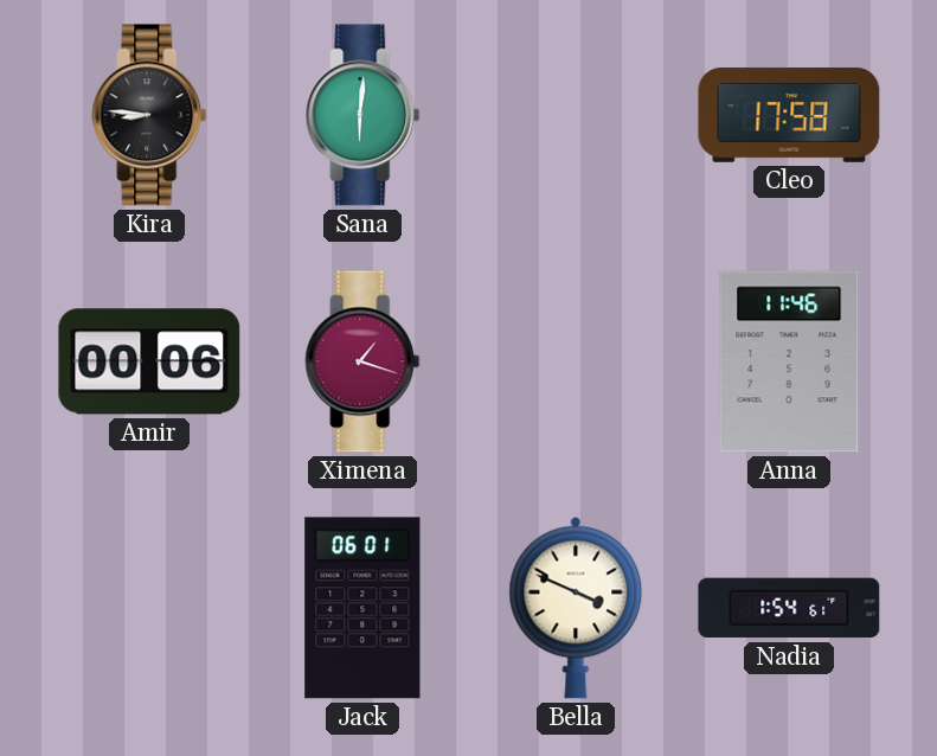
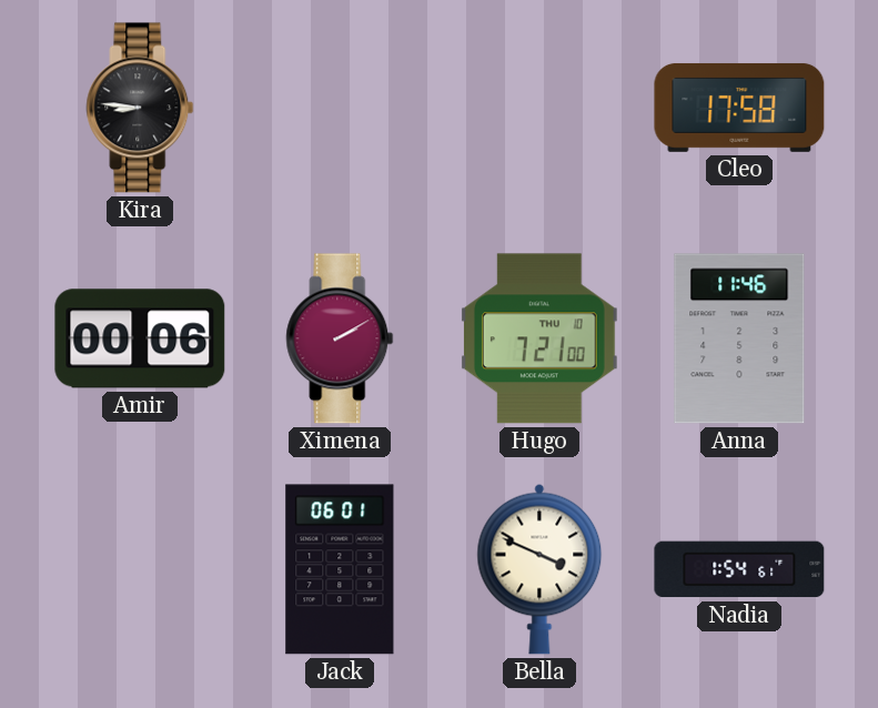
Sana: 6:01 -> none (362, 115)
Ximena: 1:18 -> 2:10 (340, 338)
Hugo: none -> 7:21 (539, 338)
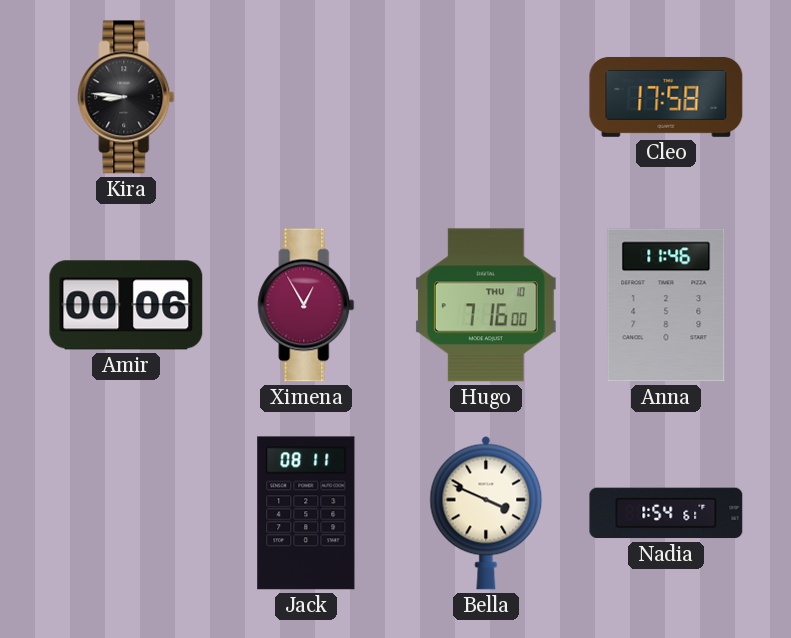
Ximena: 2:10 -> 12:55 (306, 305)
Hugo: 7:21 -> 7:16 (486, 305)
Jack: 06:01 -> 08:11 (306, 513)
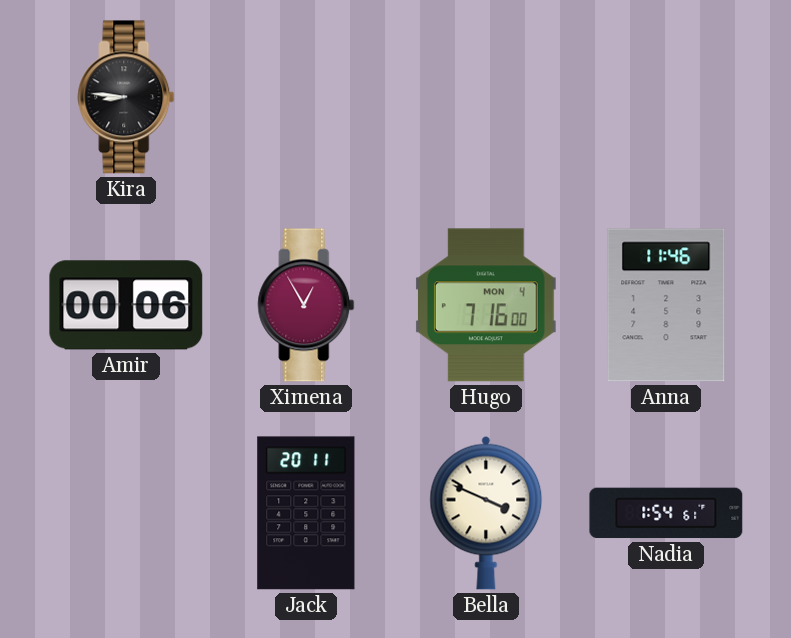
Cleo: 17:58 -> none (666, 97)
Hugo date: THU 10 -> MON 4 (486, 305)
Jack: 08:11 -> 20:11 (306, 513)
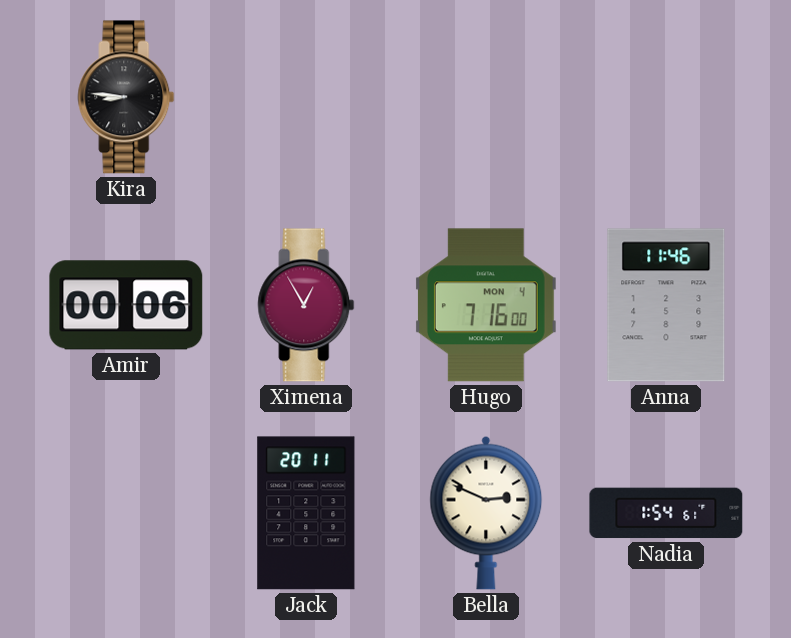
Bella: 3:49 -> 2:49 (486, 513)
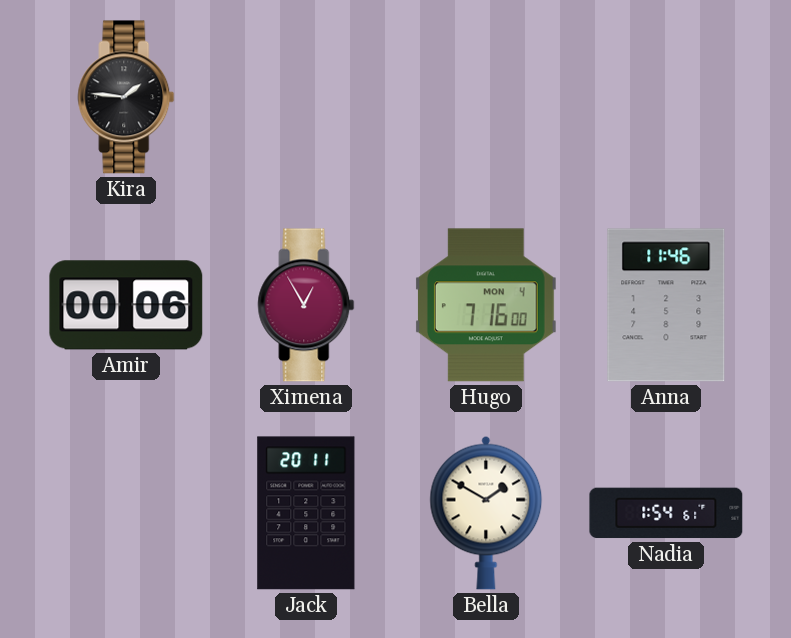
Kira: 8:46 -> 1:46 (126, 97)
Bella: 2:49 -> 1:50 (486, 513)
